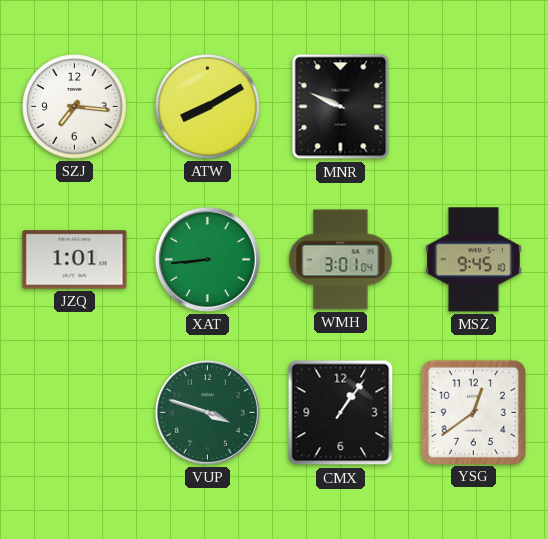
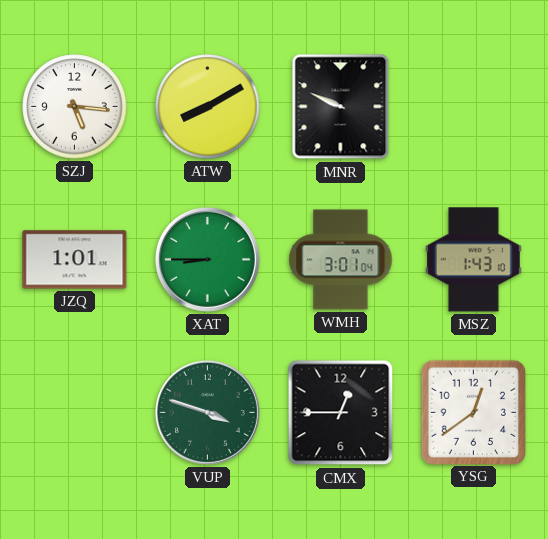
SZJ: 7:16 -> 5:16 (75, 107)
XAT: 8:44 -> 8:45 (207, 259)
MSZ: 9:45 -> 1:43 (474, 260)
CMX: 1:06 -> 12:45 (341, 413)
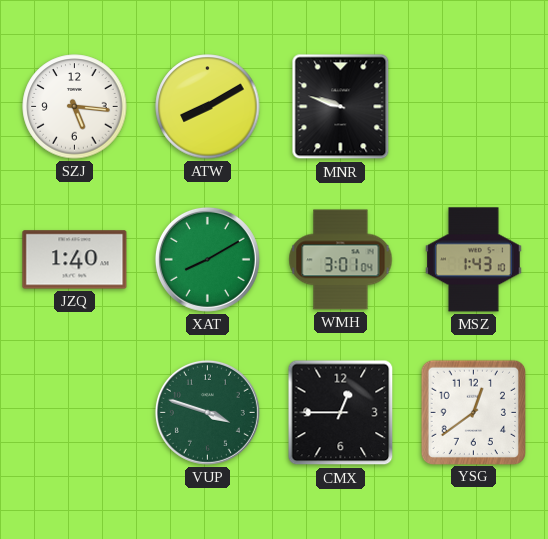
MNR: 9:49 -> 9:48 (341, 107)
JZQ: 1:01 -> 1:40 (75, 260)
XAT: 8:45 -> 8:10 (207, 259)
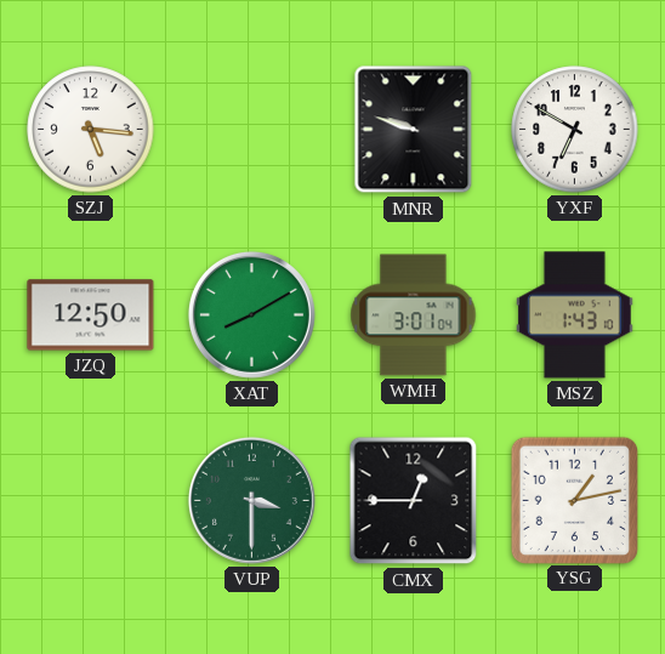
ATW: 8:10 -> none (208, 107)
YXF: none -> 6:50 (575, 130)
JZQ: 1:40 -> 12:50 (91, 315)
VUP: 3:48 -> 3:30 (251, 500)
YSG: 12:39 -> 1:13 (574, 500)
